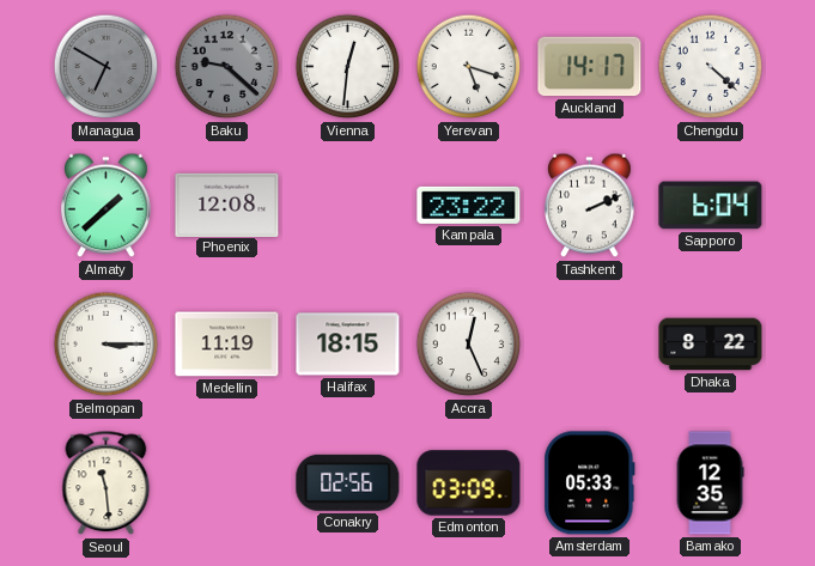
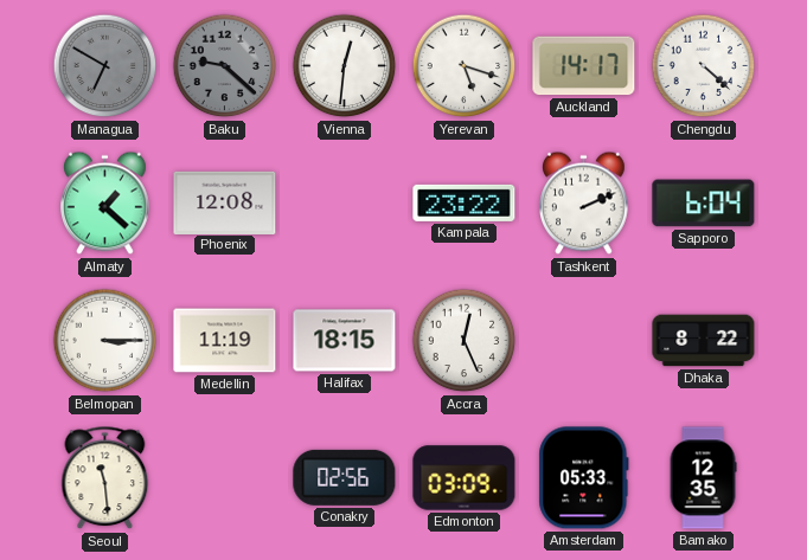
Almaty: 1:38 -> 1:22 (105, 204)
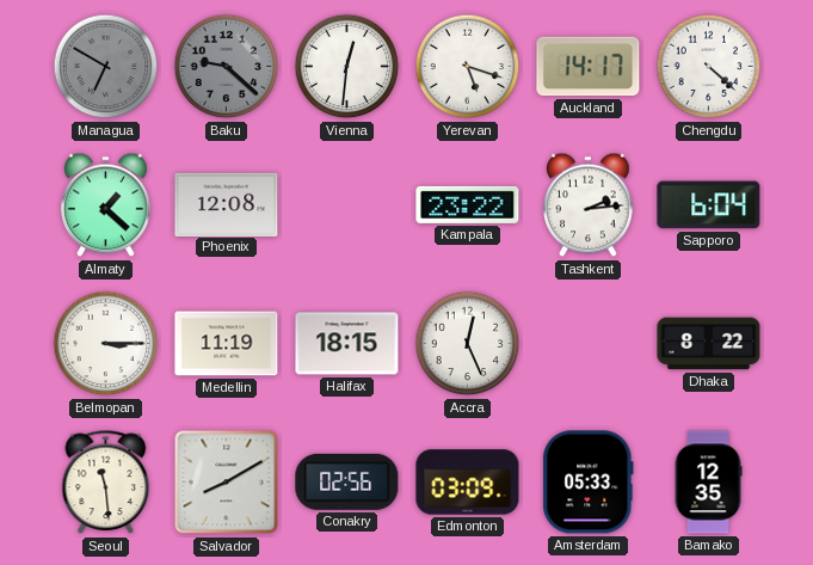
Tashkent: 2:11 -> 2:14 (589, 205)
Salvador: none -> 8:10 (227, 483)
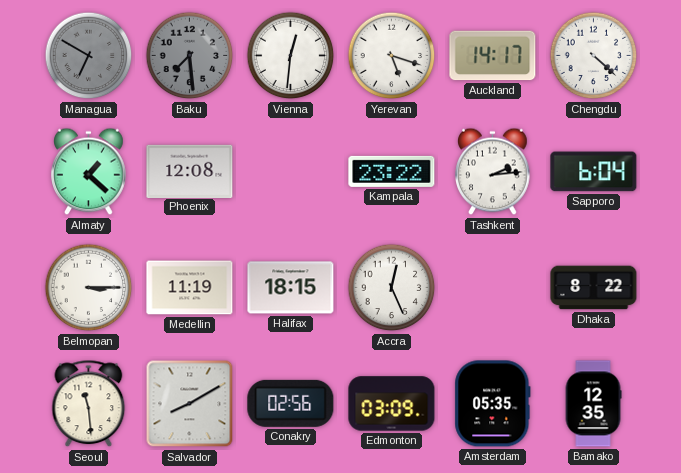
Baku: 9:22 -> 7:29 (190, 56)
Amsterdam: 05:33 -> 05:35 (493, 404)
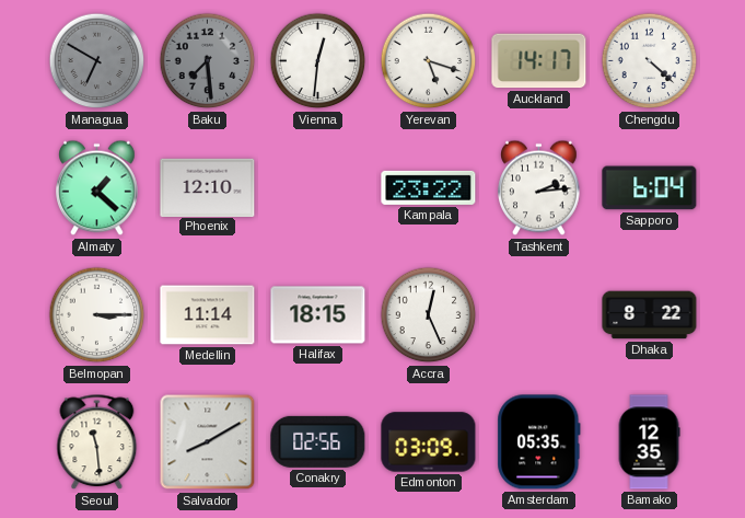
Phoenix: 12:08 -> 12:10 (208, 187)
Medellin: 11:19 -> 11:14 (208, 315)
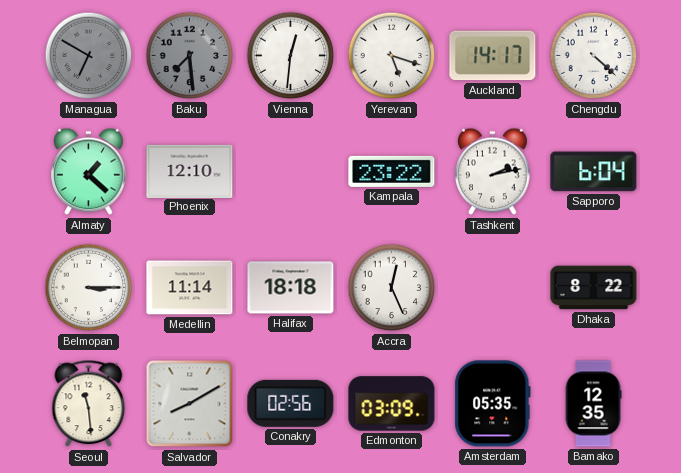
Tashkent: 2:14 -> 2:13 (493, 172)
Halifax: 18:15 -> 18:18 (291, 288)
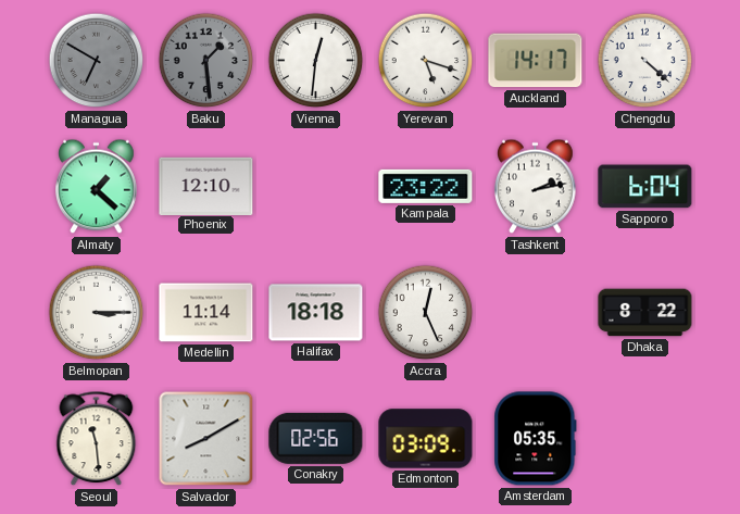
Baku: 7:29 -> 1:29 (206, 61)
Bamako: 12:35 -> none (593, 404)
